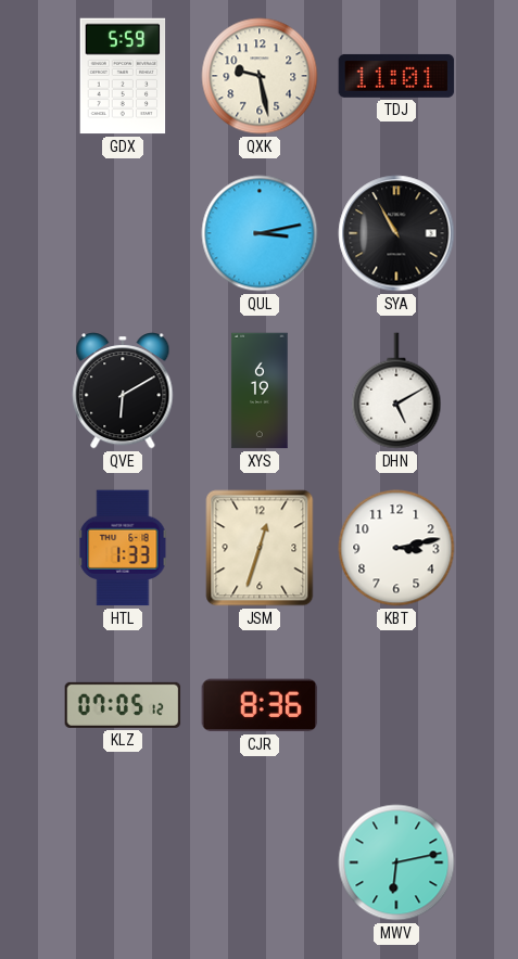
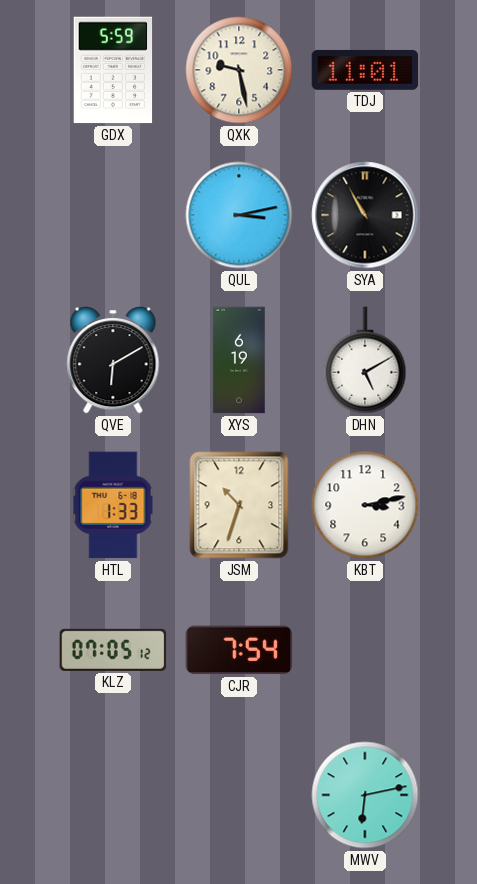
JSM: 12:33 -> 10:33 (239, 505)
CJR: 8:36 -> 7:54 (239, 650)
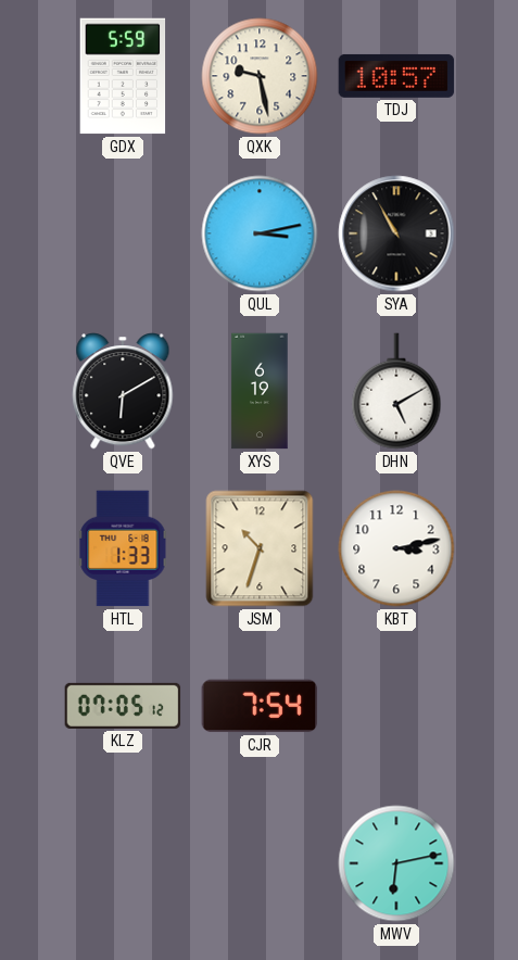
TDJ: 11:01 -> 10:57 (396, 76)
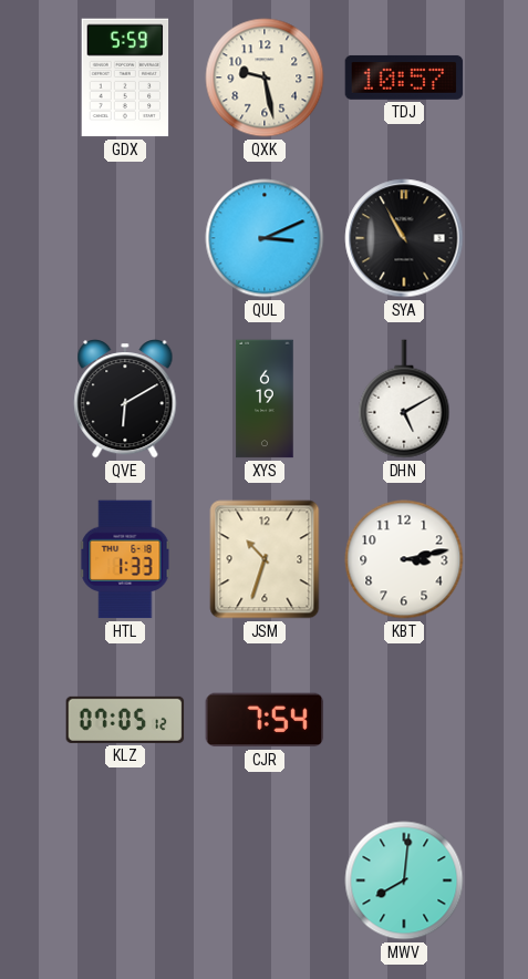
QUL: 3:13 -> 3:11 (265, 238)
MWV: 6:13 -> 8:01 (404, 880)
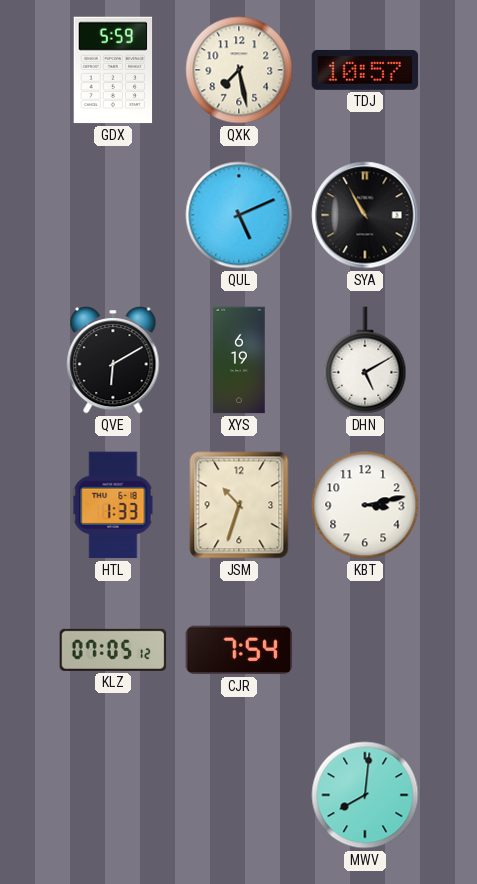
QXK: 9:28 -> 7:28 (239, 70)
QUL: 3:11 -> 5:11 (239, 215)
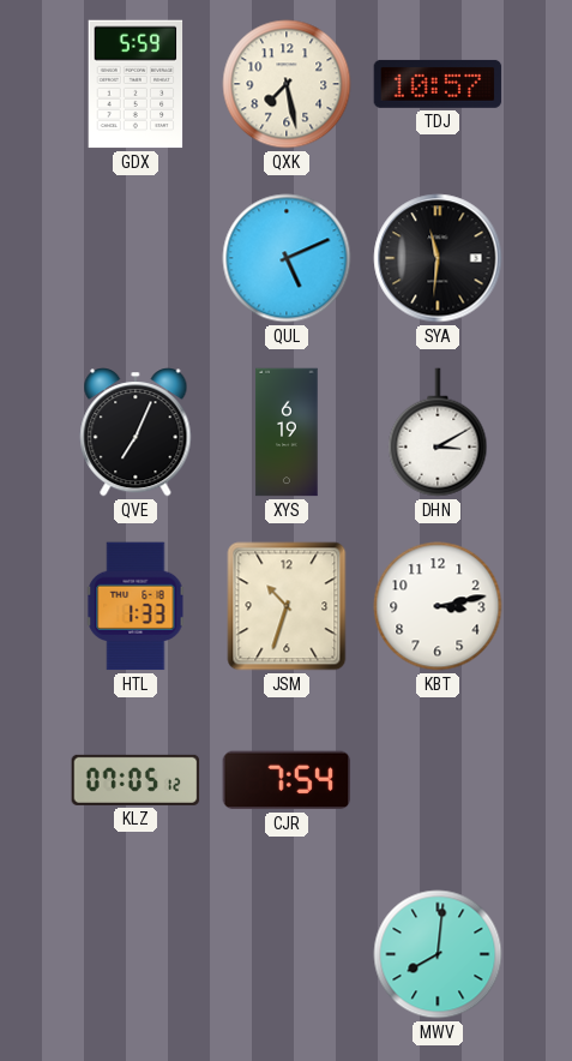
SYA: 10:55 -> 11:31 (438, 258)
QVE: 6:10 -> 7:04 (136, 432)
DHN: 5:10 -> 3:10 (438, 432)
